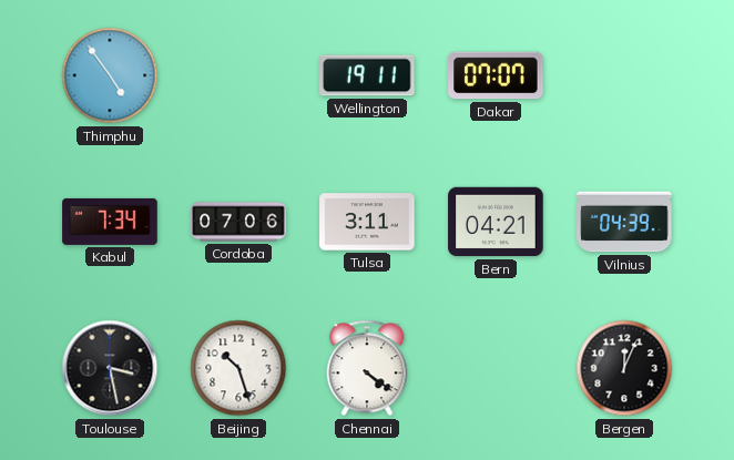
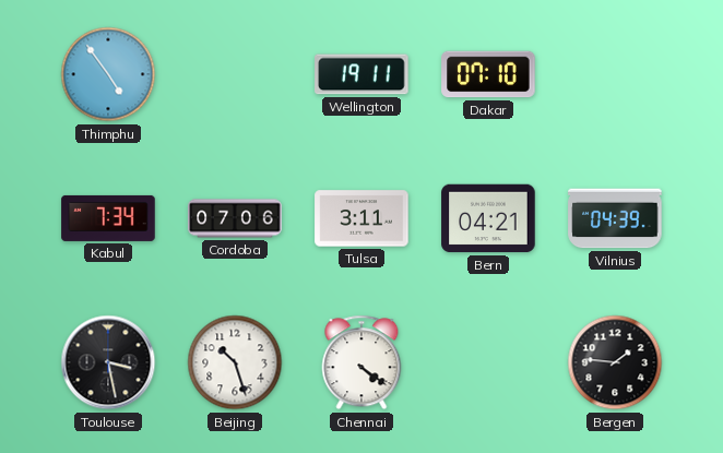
Dakar: 07:07 -> 07:10 (488, 74)
Bergen: 12:04 -> 1:46 (615, 362)
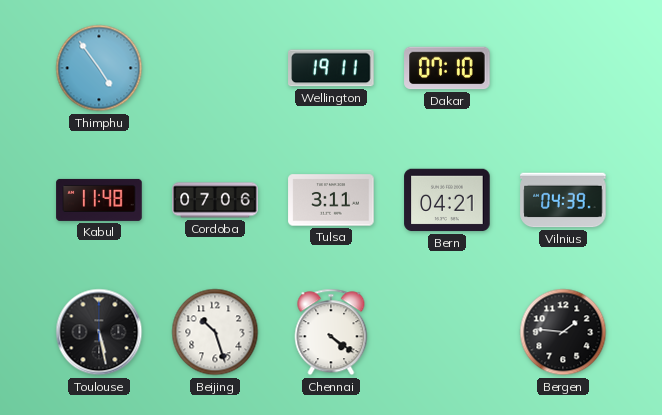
Kabul: 7:34 -> 11:48 (99, 200)
Toulouse: 3:28 -> 5:28 (99, 332)
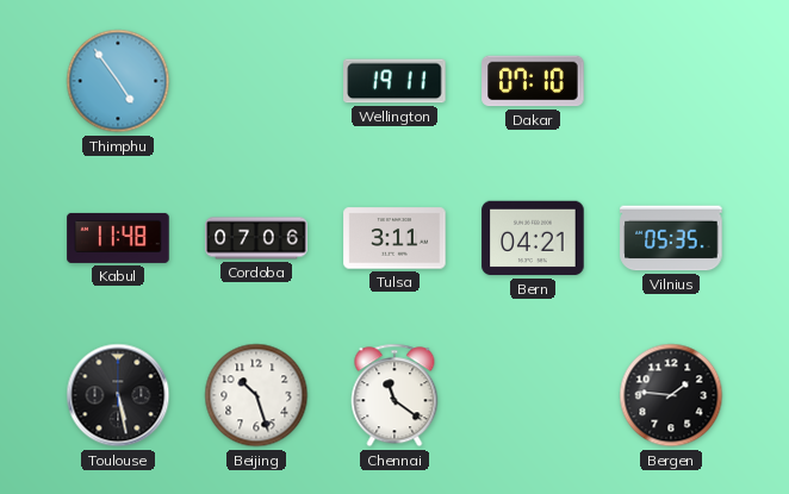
Vilnius: 04:39 -> 05:35 (671, 238)
Chennai: 4:21 -> 11:21 (394, 395)
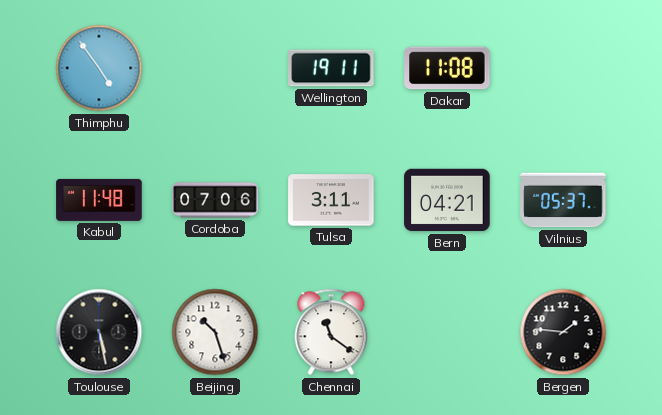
Dakar: 07:10 -> 11:08 (447, 68)
Vilnius: 05:35 -> 05:37 (563, 200)
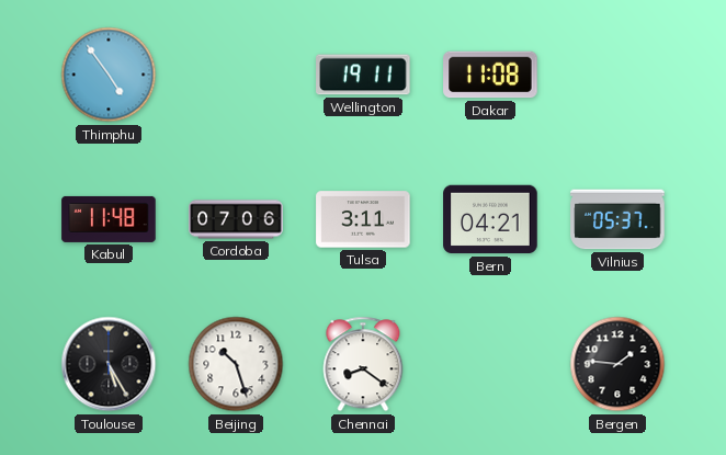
Toulouse: 5:28 -> 5:25 (109, 364)
Chennai: 11:21 -> 8:21 (363, 364)
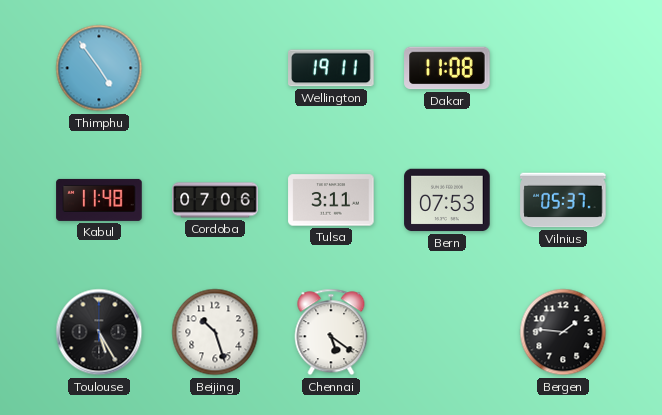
Bern: 04:21 -> 07:53 (447, 200)
Chennai: 8:21 -> 5:21 (331, 332)
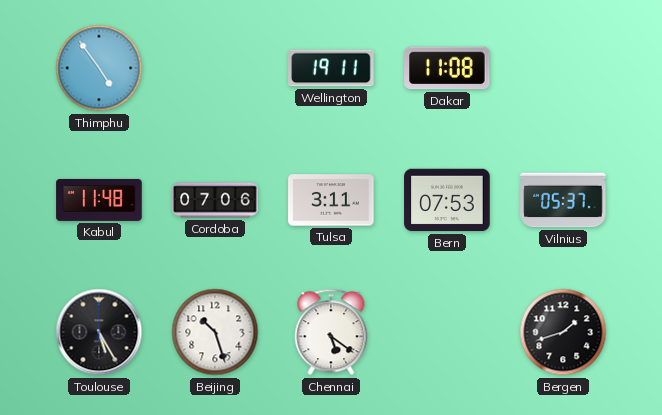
Bergen: 1:46 -> 1:42 (563, 332)
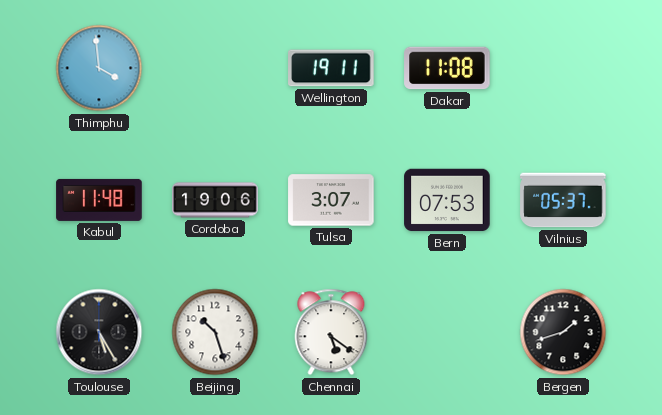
Thimphu: 4:54 -> 3:59 (99, 68)
Cordoba: 07:06 -> 19:06 (215, 200)
Tulsa: 3:11 -> 3:07 (331, 200)
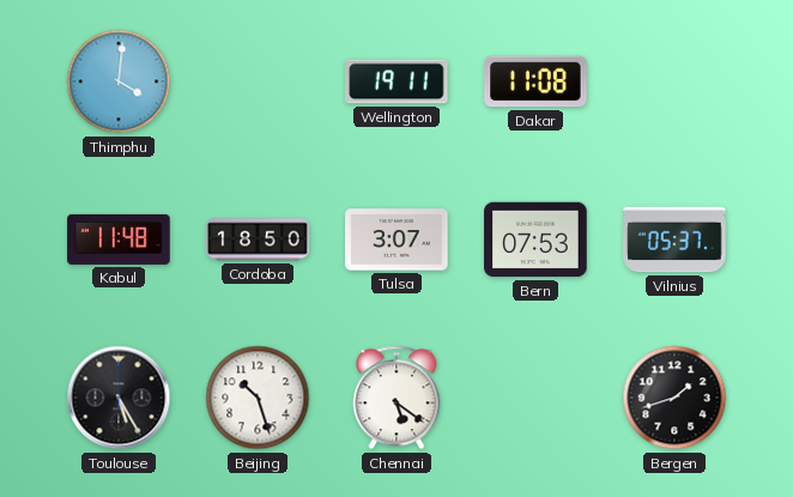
Thimphu: 3:59 -> 4:01 (119, 81)
Cordoba: 19:06 -> 18:50 (258, 240)
